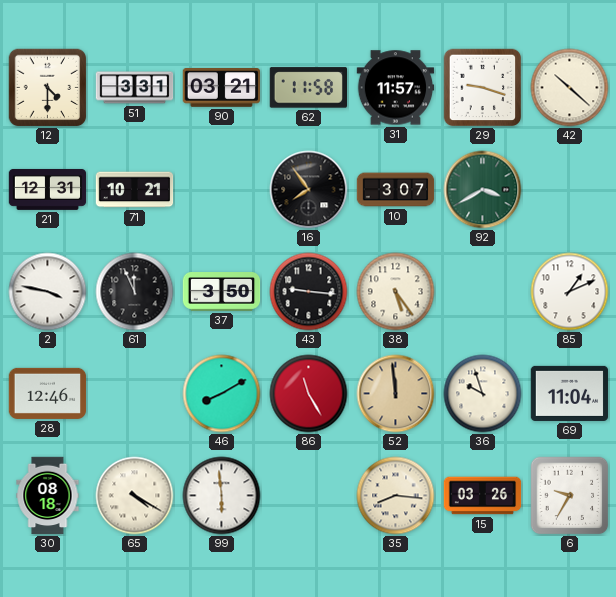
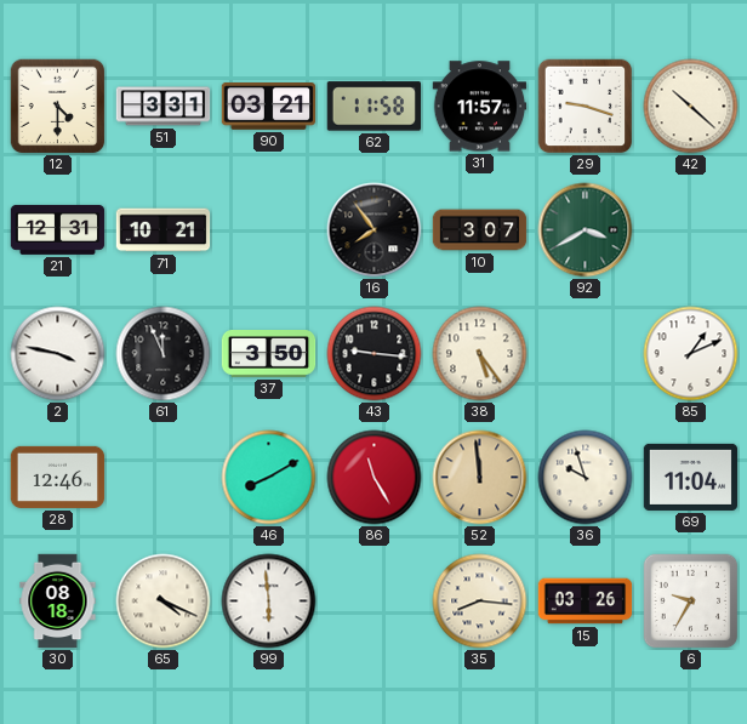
65: 4:20 -> 4:19 (164, 602)
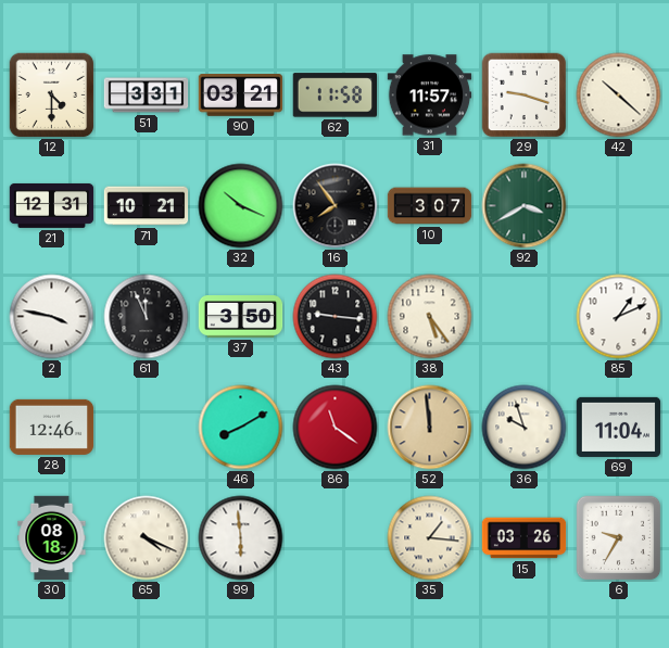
32: none -> 10:19 (241, 206)
86: 11:25 -> 11:21 (336, 428)
35: 8:16 -> 1:16 (430, 538)
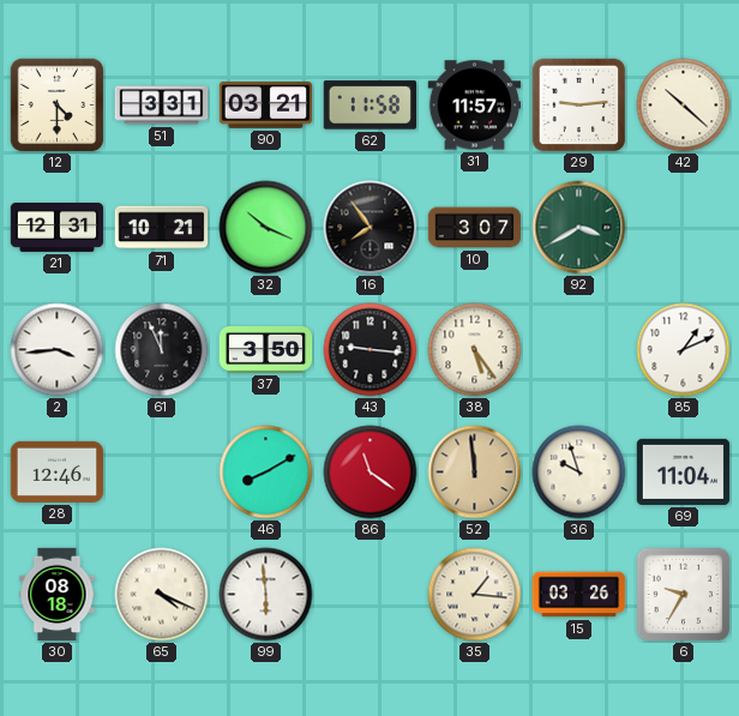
29: 9:18 -> 9:14 (579, 106)
2: 3:47 -> 3:44 (58, 350)
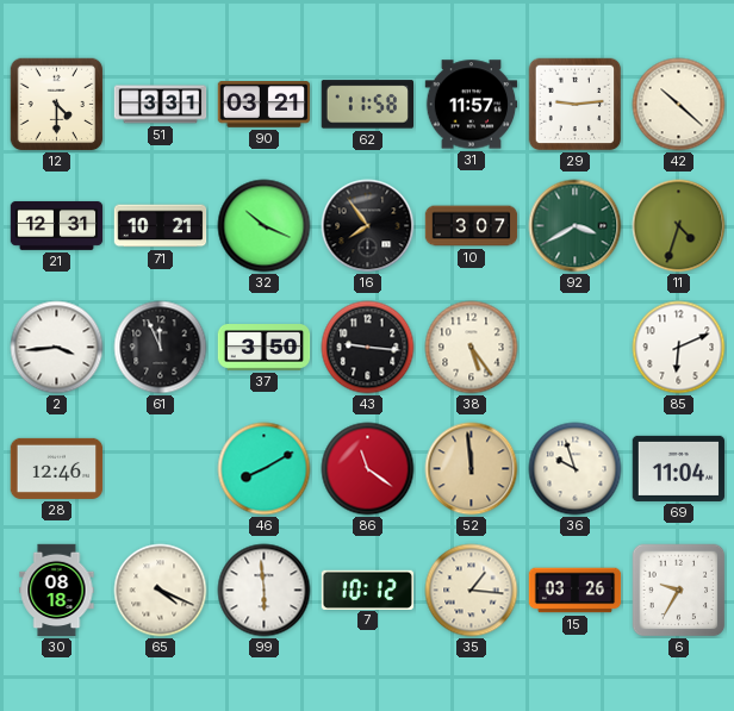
11: none -> 4:33 (679, 226)
85: 1:11 -> 6:11 (679, 348)
7: none -> 10:12 (368, 590)
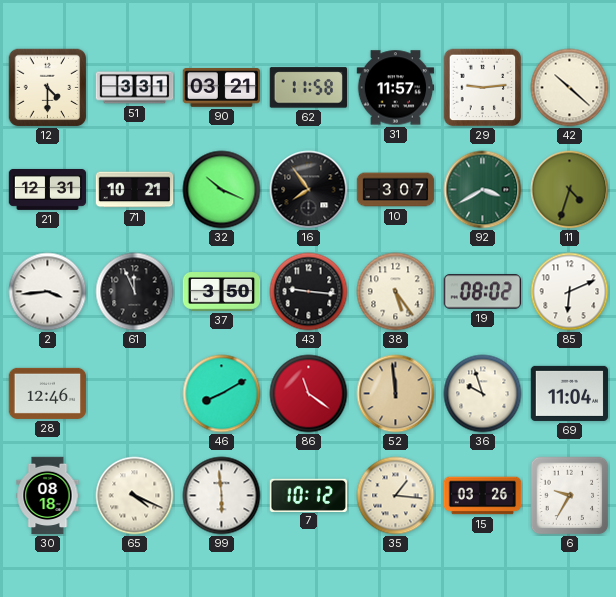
19: none -> 08:02 (483, 292)
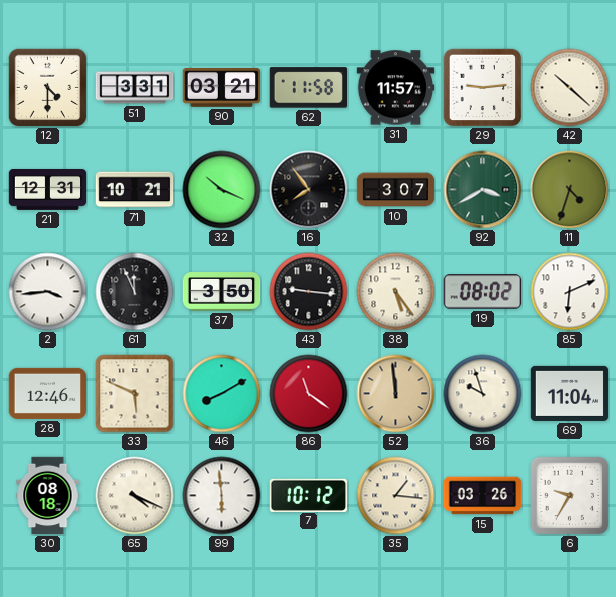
33: none -> 5:49 (135, 394)
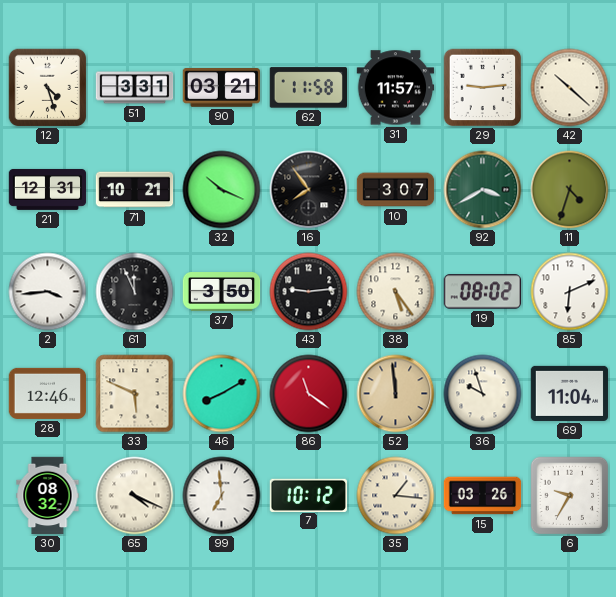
12: 4:30 -> 4:27 (48, 88)
43: 9:16 -> 9:14 (309, 292)
30: 08:18 -> 08:32 (48, 496)
99: 5:59 -> 6:59 (222, 496)
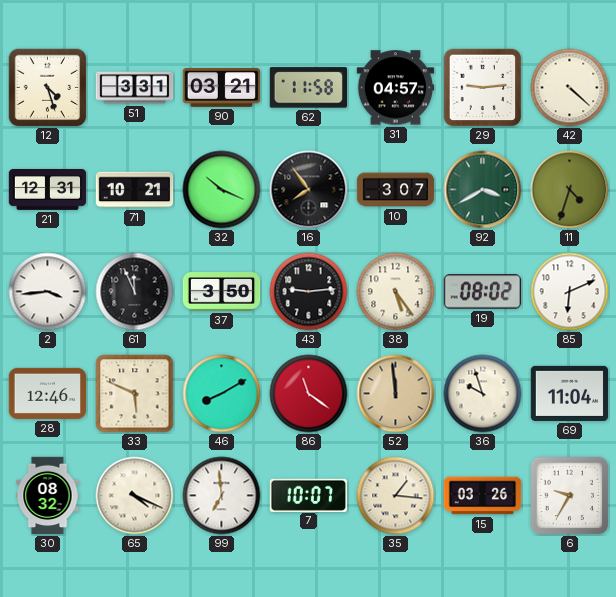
31: 11:57 -> 04:57 (396, 88)
42: 10:22 -> 4:22 (570, 88)
7: 10:12 -> 10:07 (309, 495)
